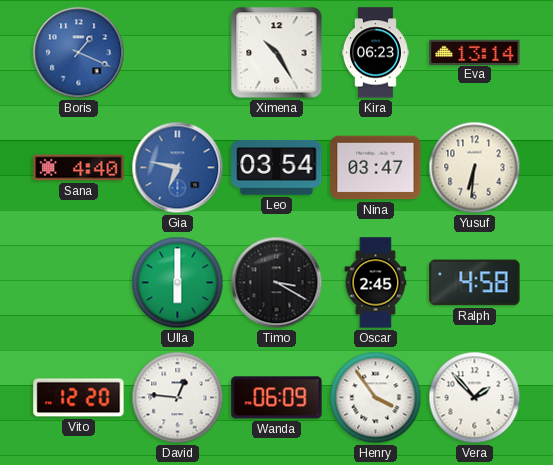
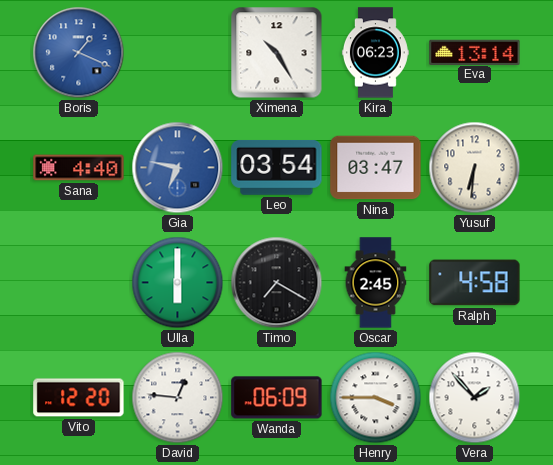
Timo: 3:20 -> 7:20 (277, 283)
Henry: 3:54 -> 3:45 (376, 398)
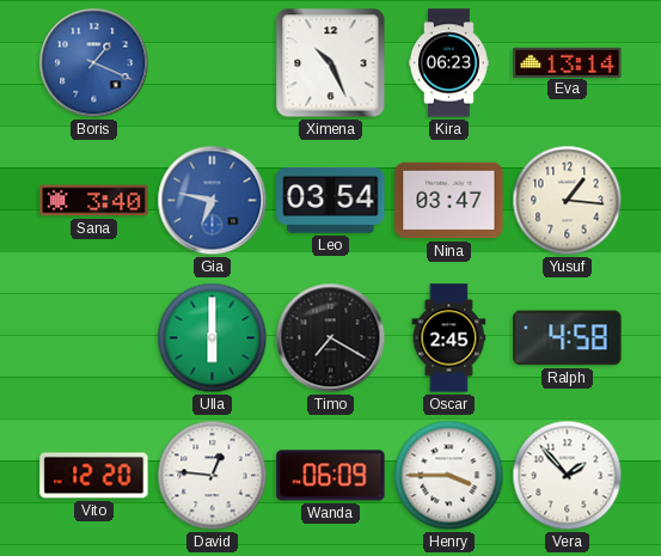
Ximena: 10:25 -> 10:26 (331, 63)
Sana: 4:40 -> 3:40 (94, 201)
Yusuf: 6:31 -> 1:16 (568, 201)
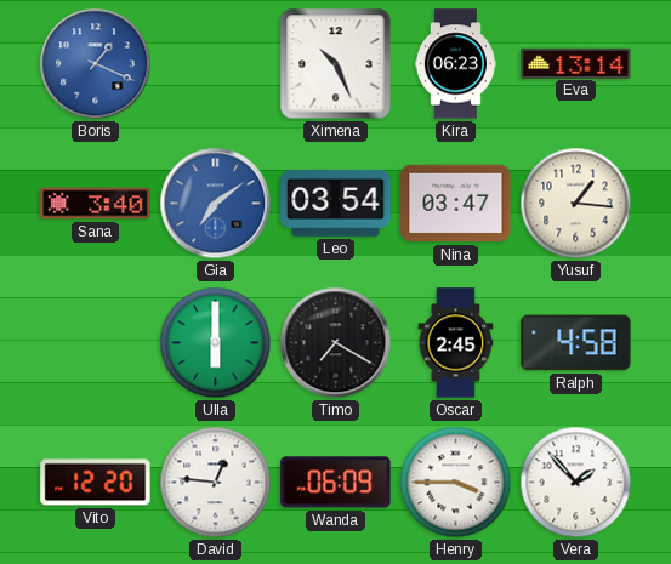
Gia: 6:47 -> 7:09 (216, 204)
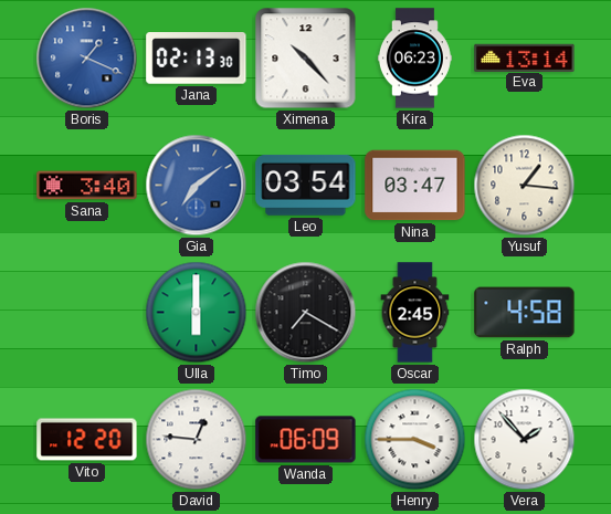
Jana: none -> 02:13 (197, 59)
Ximena: 10:26 -> 10:23 (306, 59)
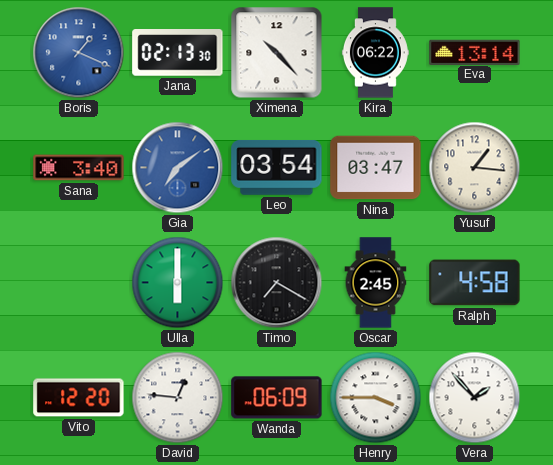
Kira: 06:23 -> 06:22 (375, 53)
